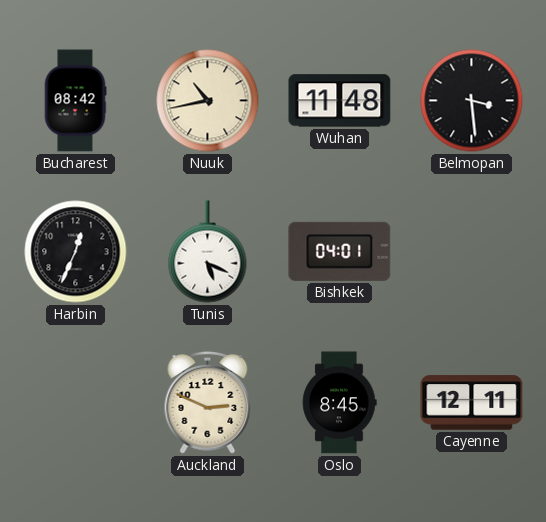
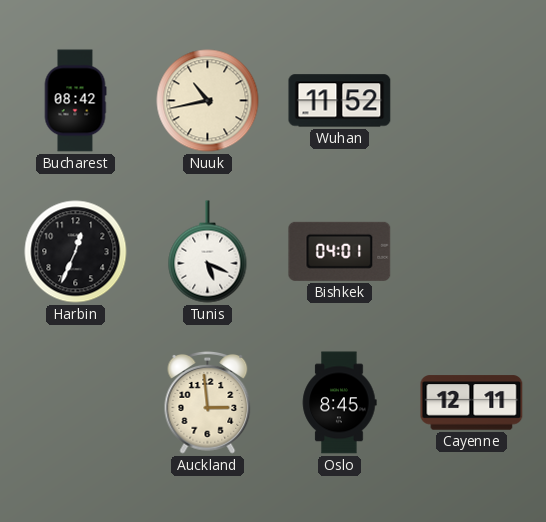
Wuhan: 11:48 -> 11:52 (340, 101)
Belmopan: 3:29 -> none (472, 101)
Auckland: 2:49 -> 2:59 (208, 403)
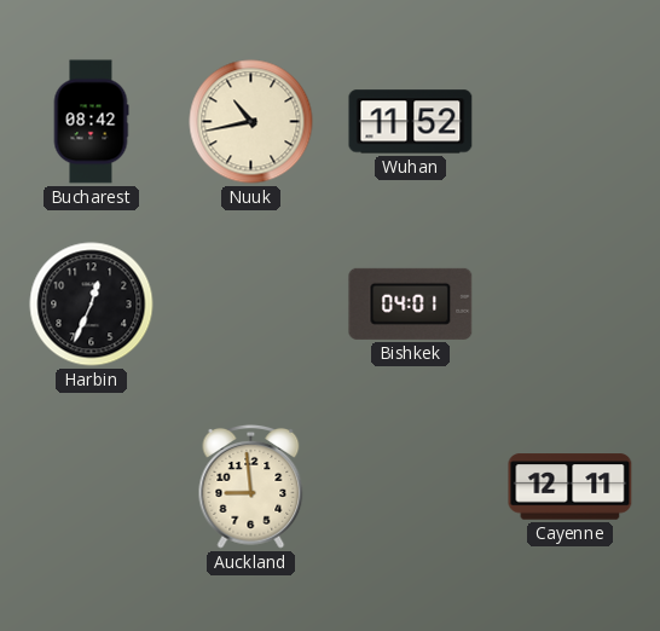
Tunis: 5:19 -> none (208, 252)
Auckland: 2:59 -> 8:59 (251, 487)
Oslo: 8:45 -> none (339, 403)
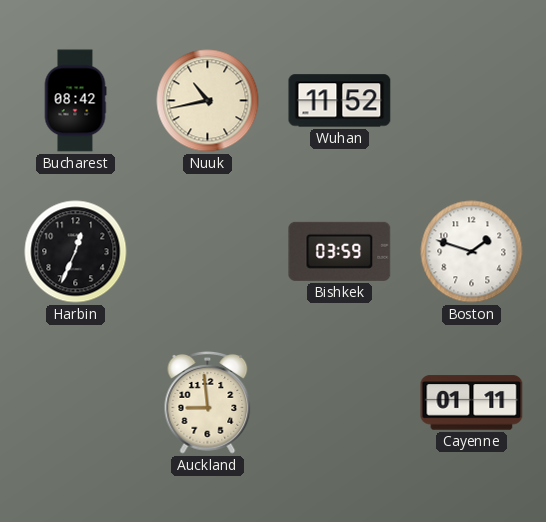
Bishkek: 04:01 -> 03:59 (340, 251)
Boston: none -> 1:48 (472, 252)
Cayenne: 12:11 -> 01:11 (472, 403)
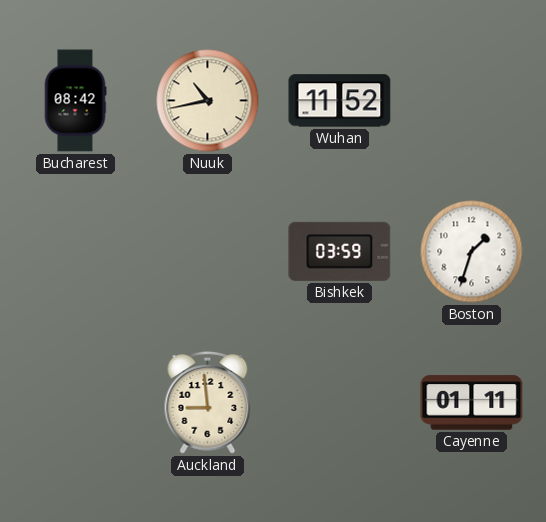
Harbin: 12:34 -> none (76, 252)
Boston: 1:48 -> 1:33 (472, 252)
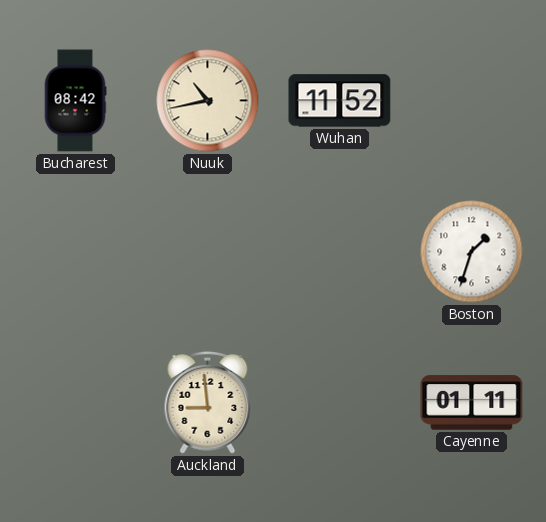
Bishkek: 03:59 -> none (340, 251)
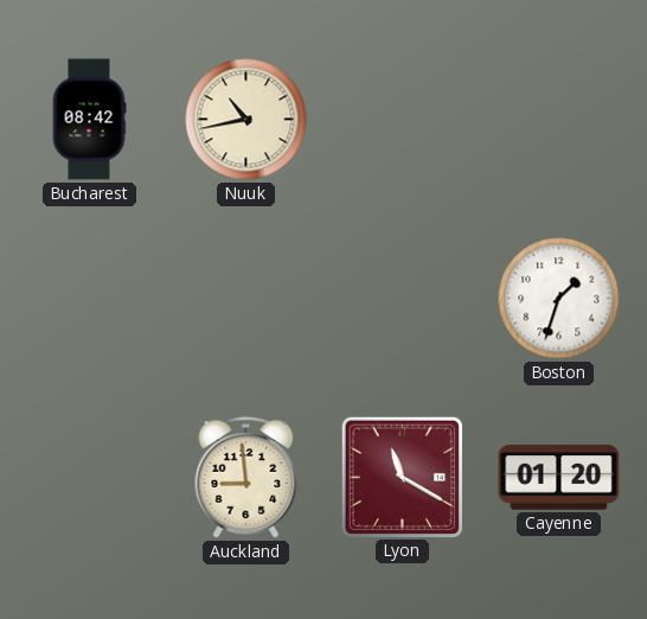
Wuhan: 11:52 -> none (340, 101)
Lyon: none -> 11:20 (402, 477)
Cayenne: 01:11 -> 01:20 (559, 478)
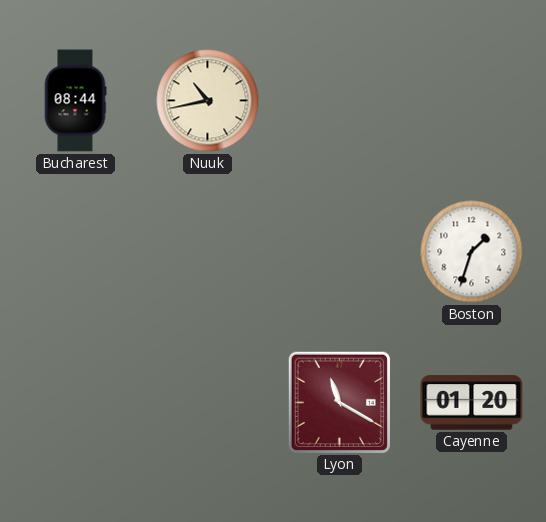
Bucharest: 08:42 -> 08:44 (75, 101)
Auckland: 8:59 -> none (246, 478)
